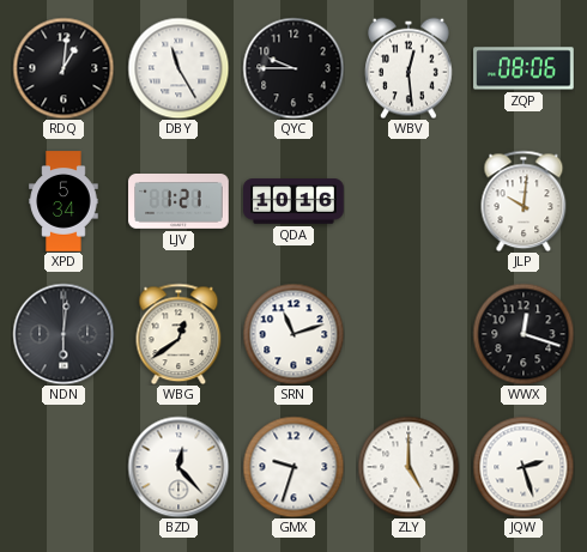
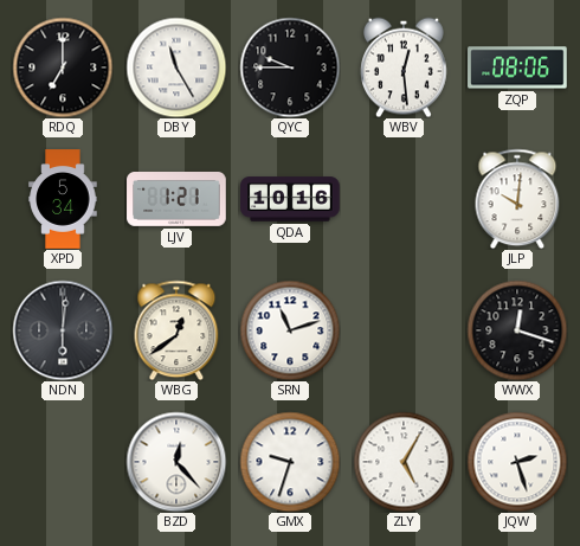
RDQ: 1:01 -> 7:00 (63, 68)
ZLY: 5:00 -> 5:05 (404, 462)
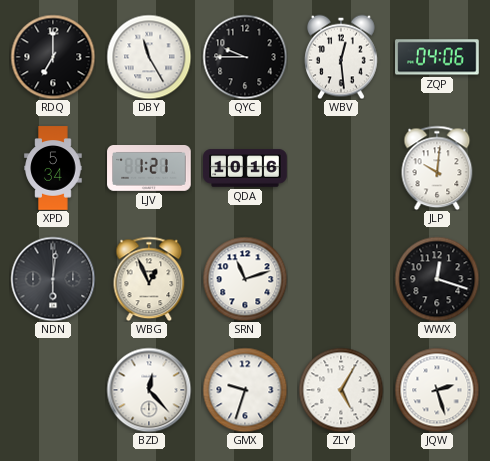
ZQP: 08:06 -> 04:06 (437, 57)
WBG: 12:39 -> 12:56 (149, 279)
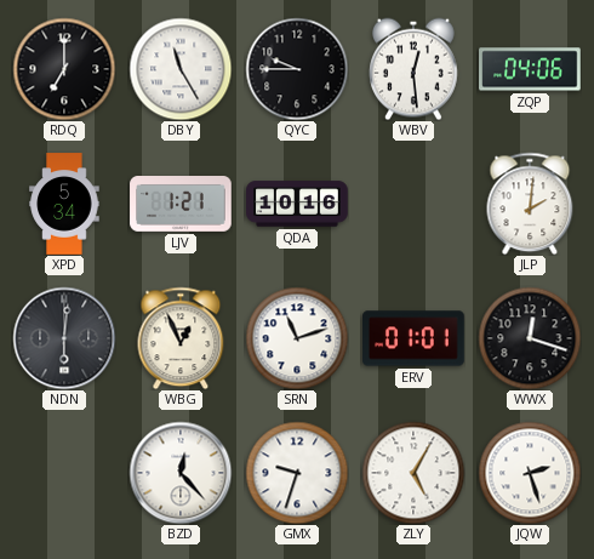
JLP: 10:01 -> 2:01 (530, 204)
ERV: none -> 01:01 (413, 338)
